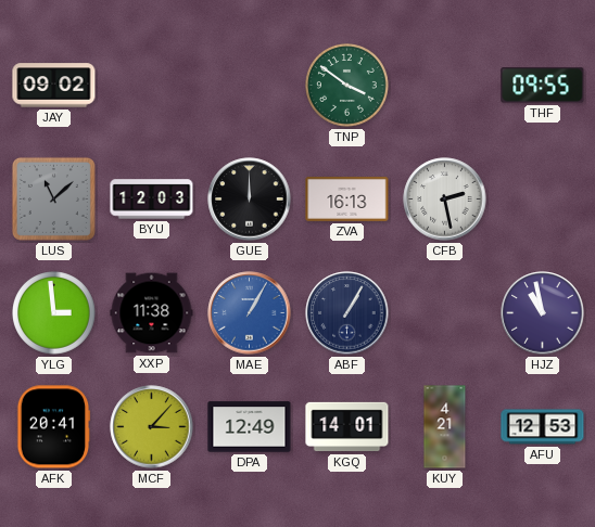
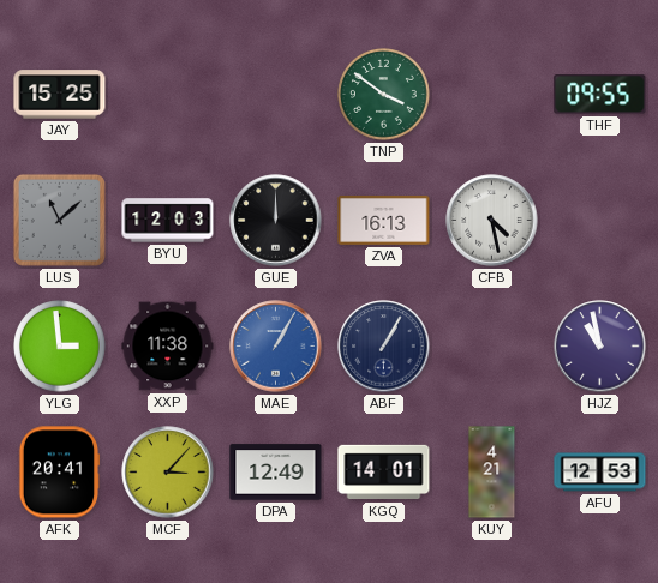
JAY: 09:02 -> 15:25 (60, 95)
CFB: 2:28 -> 4:28 (492, 221)
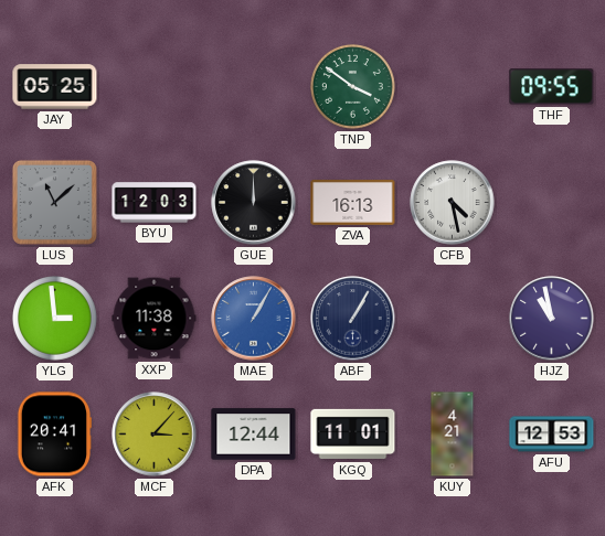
JAY: 15:25 -> 05:25 (55, 87)
DPA: 12:49 -> 12:44 (254, 435)
KGQ: 14:01 -> 11:01 (353, 435)
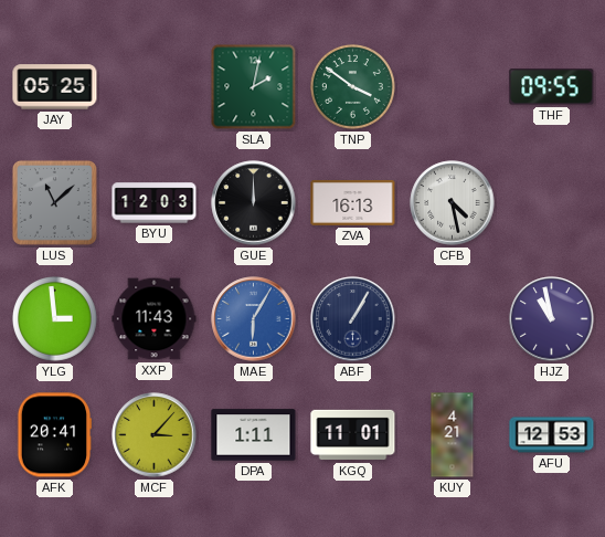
SLA: none -> 2:02 (254, 87)
XXP: 11:38 -> 11:43 (155, 319)
MAE: 1:05 -> 6:05 (254, 319)
DPA: 12:44 -> 1:11 (254, 435)
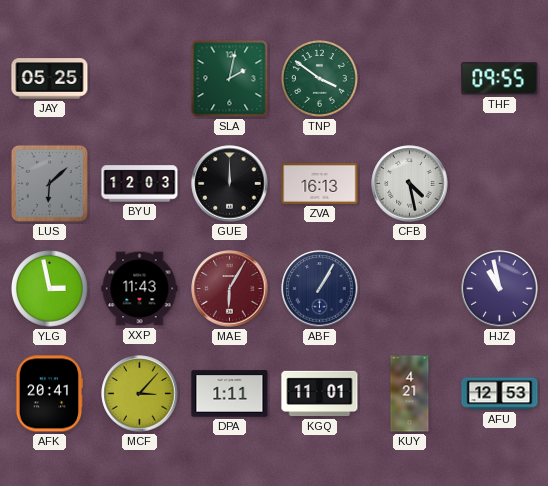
LUS: 11:08 -> 6:08 (49, 183)
YLG: 2:59 -> 2:58 (50, 289)
MAE dial: blue -> burgundy (230, 289)
